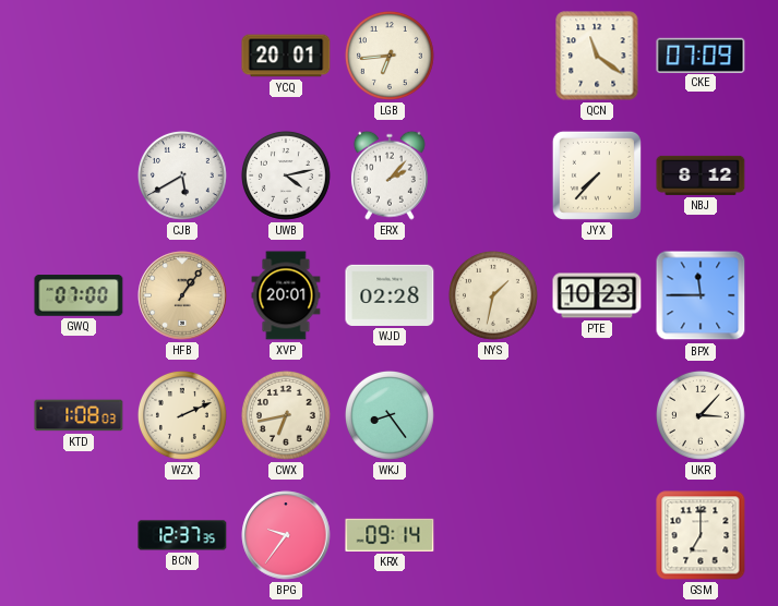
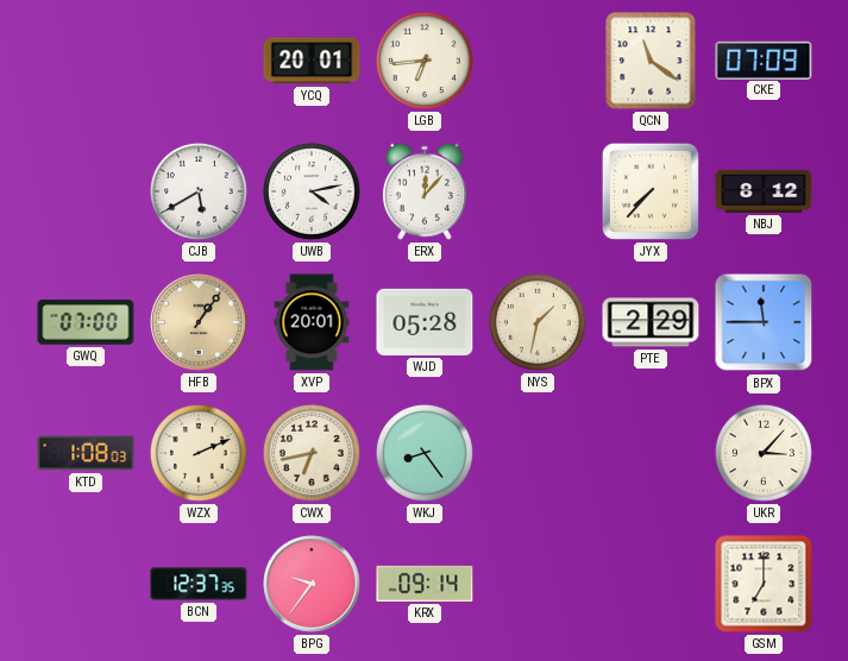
ERX: 2:07 -> 12:07 (425, 191)
WJD: 02:28 -> 05:28 (425, 322)
PTE: 10:23 -> 2:29 (651, 322)
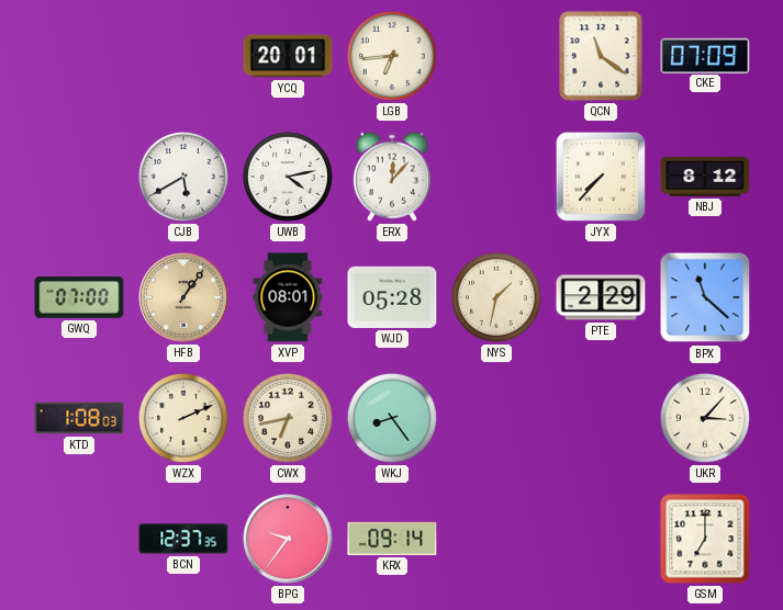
XVP: 20:01 -> 08:01 (288, 297)
BPX: 11:45 -> 11:22 (705, 297)
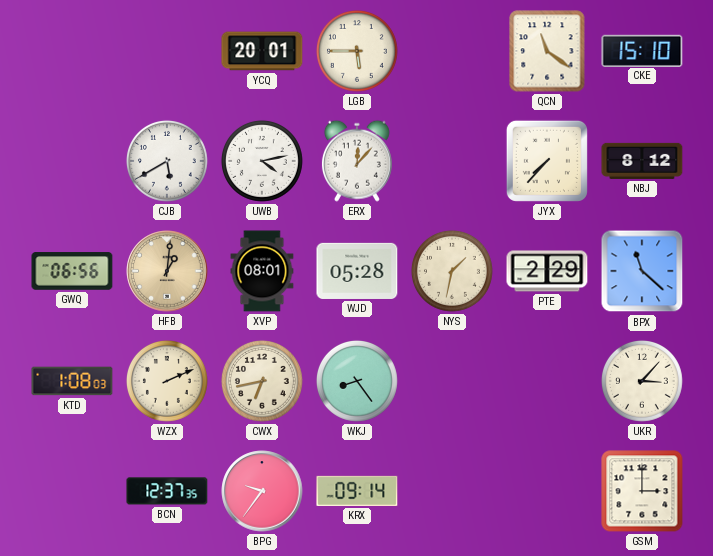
LGB: 6:44 -> 5:45 (357, 51)
CKE: 07:09 -> 15:10 (642, 50)
GWQ: 07:00 -> 06:56 (72, 271)
HFB: 1:06 -> 1:01 (167, 271)
GSM: 7:00 -> 3:00 (642, 491)
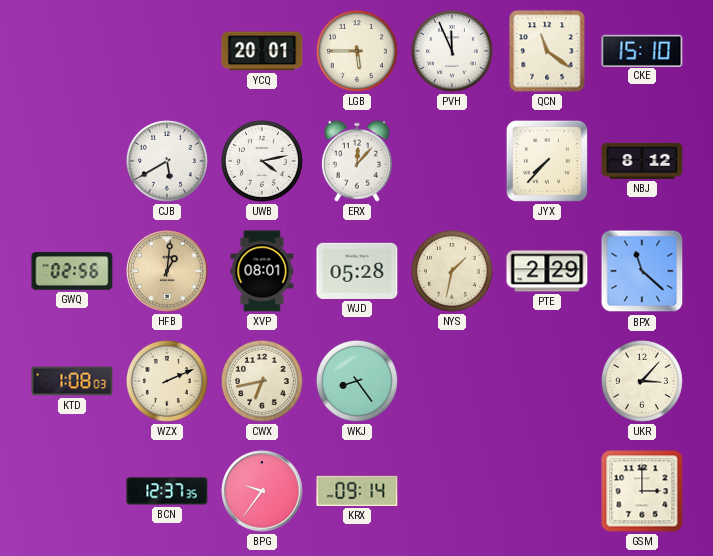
PVH: none -> 11:56 (452, 51)
GWQ: 06:56 -> 02:56 (72, 271)
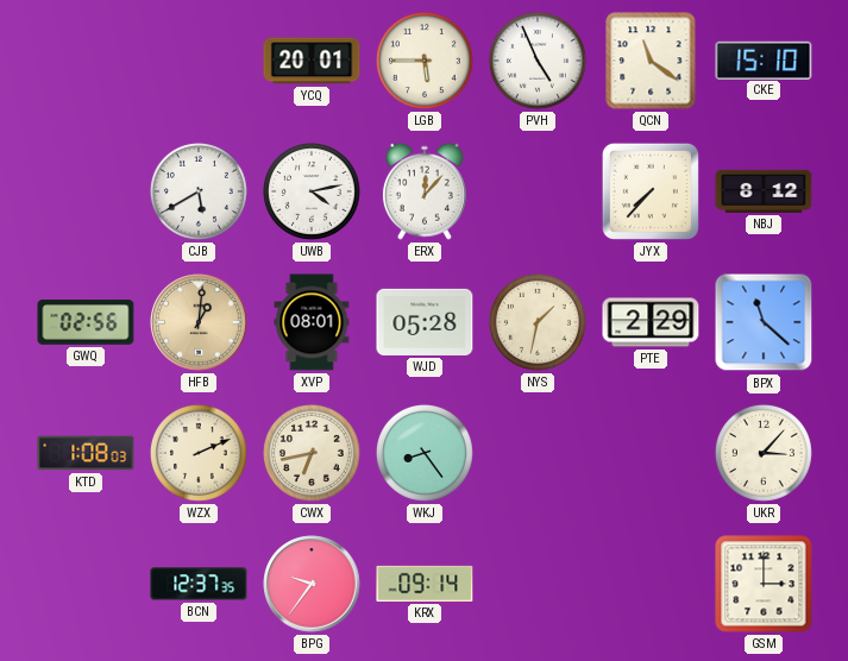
PVH: 11:56 -> 4:56 (538, 61)
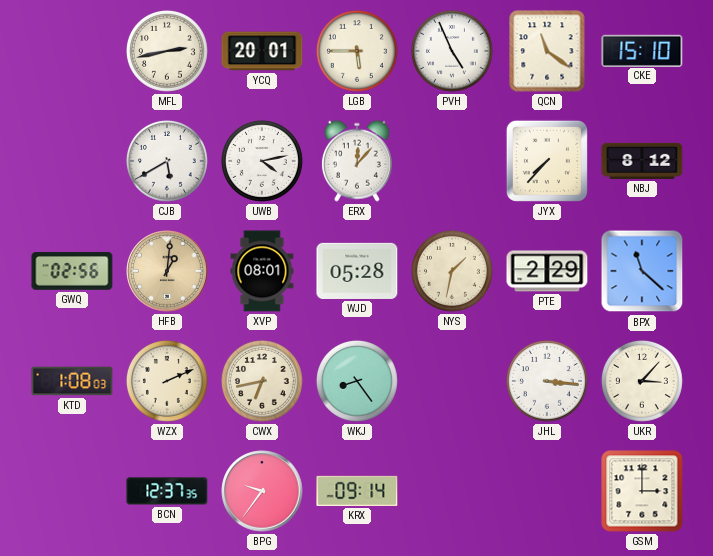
MFL: none -> 2:43 (167, 51)
JHL: none -> 3:16 (547, 381)
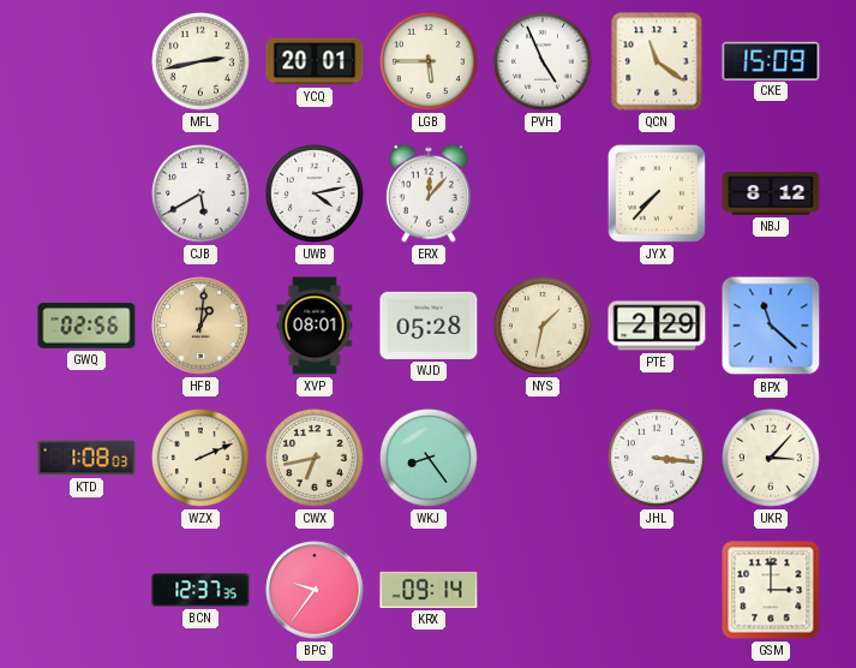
CKE: 15:10 -> 15:09 (771, 60)
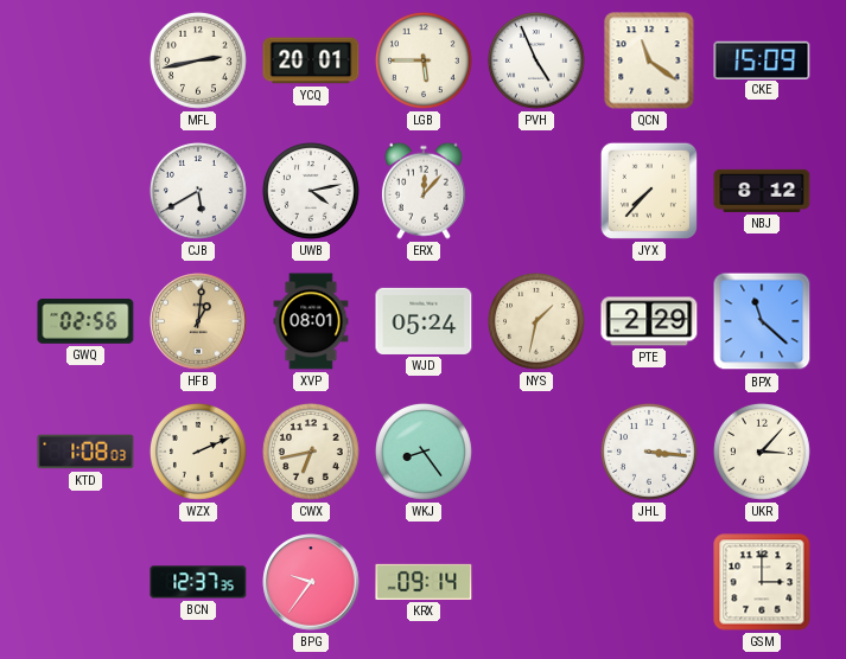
WJD: 05:28 -> 05:24 (424, 321)
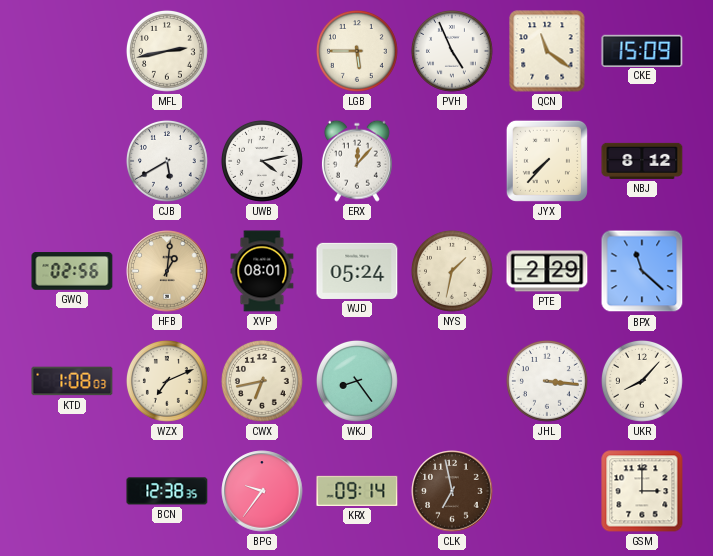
YCQ: 20:01 -> none (311, 60)
WZX: 2:11 -> 7:11 (167, 381)
UKR: 3:07 -> 8:07 (642, 381)
BCN: 12:37 -> 12:38 (167, 491)
CLK: none -> 6:58 (452, 491)
